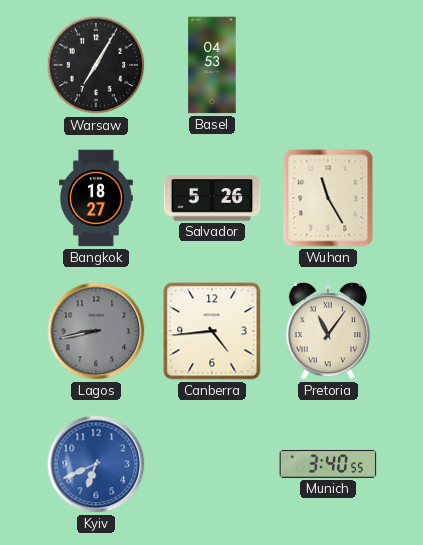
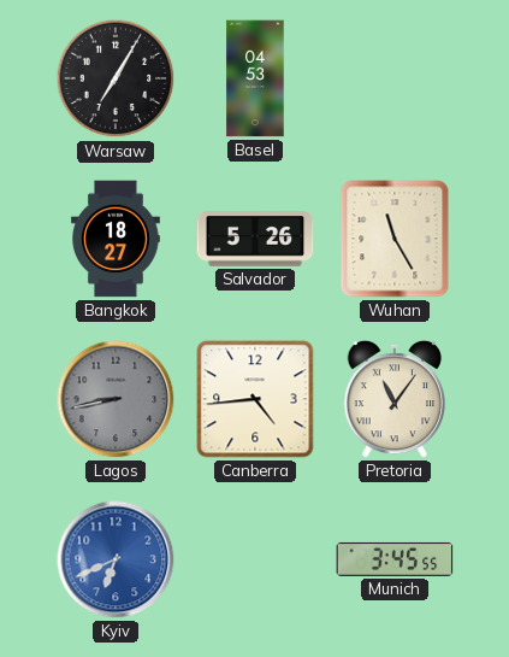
Munich: 3:40 -> 3:45 (395, 559)
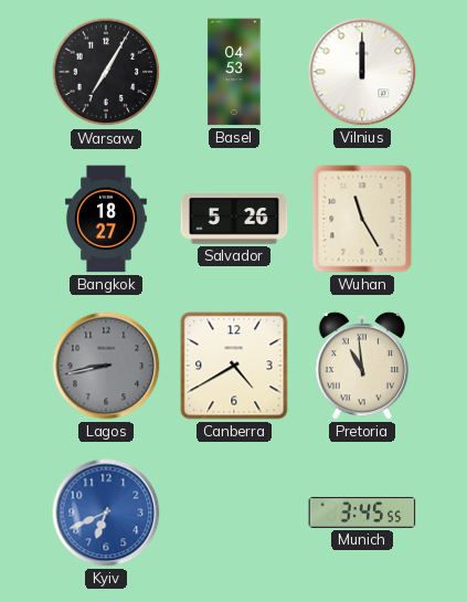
Vilnius: none -> 12:00 (362, 72)
Canberra: 4:44 -> 4:40 (234, 366)
Pretoria: 11:06 -> 10:59 (362, 366)
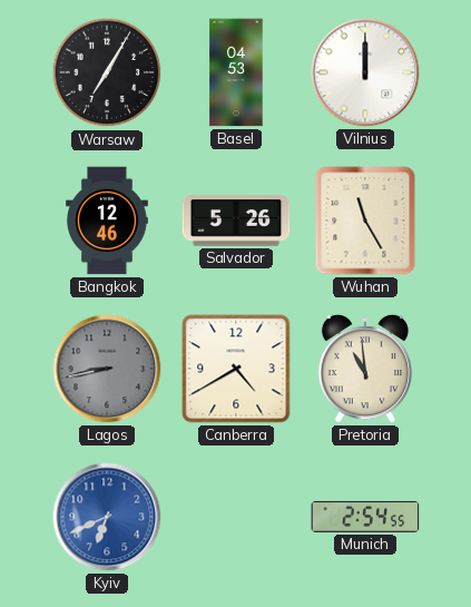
Bangkok: 18:27 -> 12:46 (108, 221)
Munich: 3:45 -> 2:54 (365, 517)
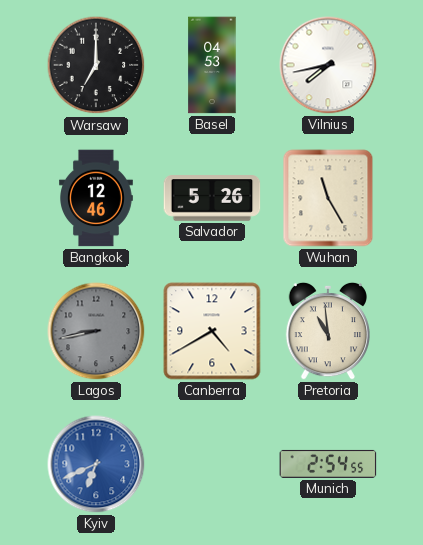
Warsaw: 7:05 -> 7:00 (96, 65)
Vilnius: 12:00 -> 7:43 (328, 65)
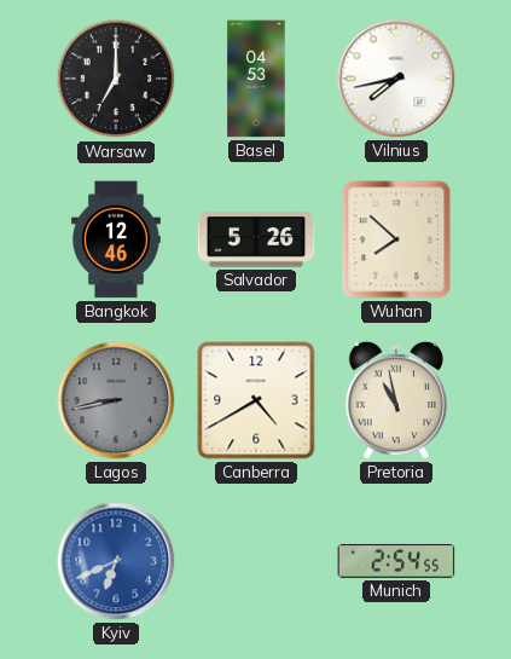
Wuhan: 11:25 -> 7:52 (396, 239)
Pretoria: 10:59 -> 10:58 (396, 400)
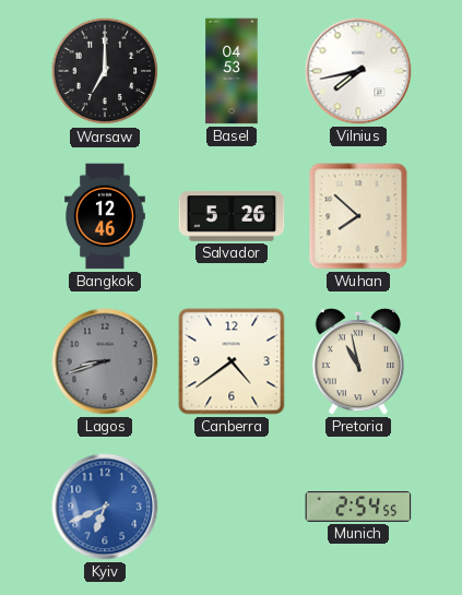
Lagos: 8:43 -> 8:42 (105, 361)
Canberra: 4:40 -> 4:39 (232, 361)
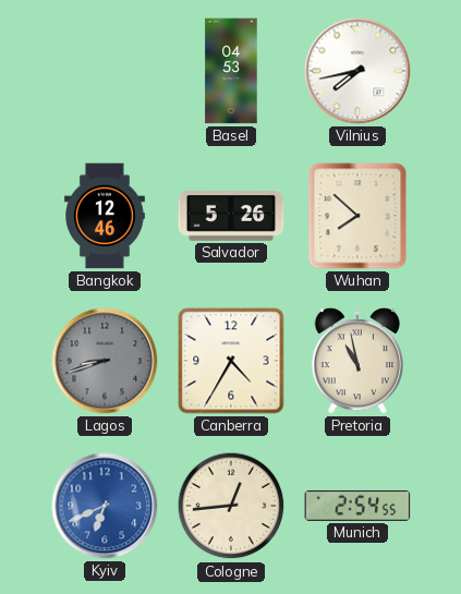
Warsaw: 7:00 -> none (105, 71)
Canberra: 4:39 -> 4:35 (231, 361)
Cologne: none -> 12:44 (231, 506)
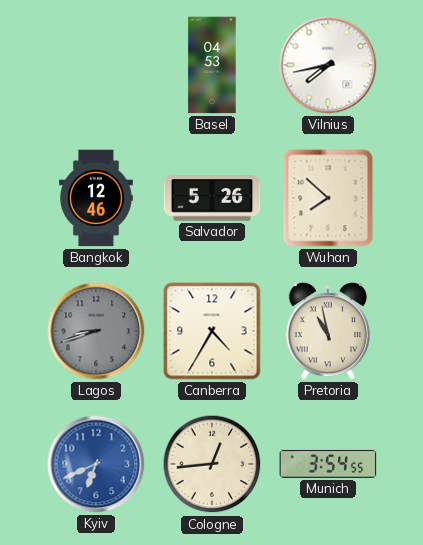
Munich: 2:54 -> 3:54 (328, 464)
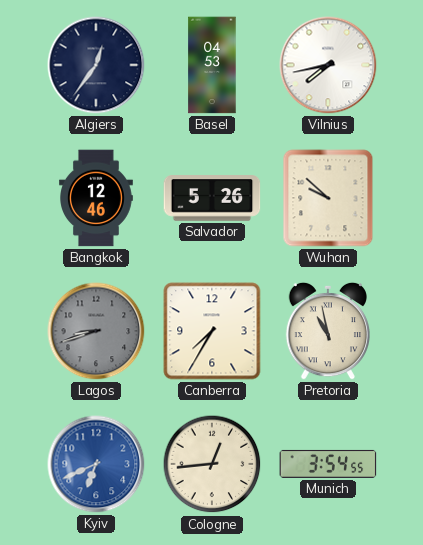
Algiers: none -> 12:36 (96, 65)
Wuhan: 7:52 -> 9:52 (328, 198)
Canberra: 4:35 -> 7:35 (212, 331)
